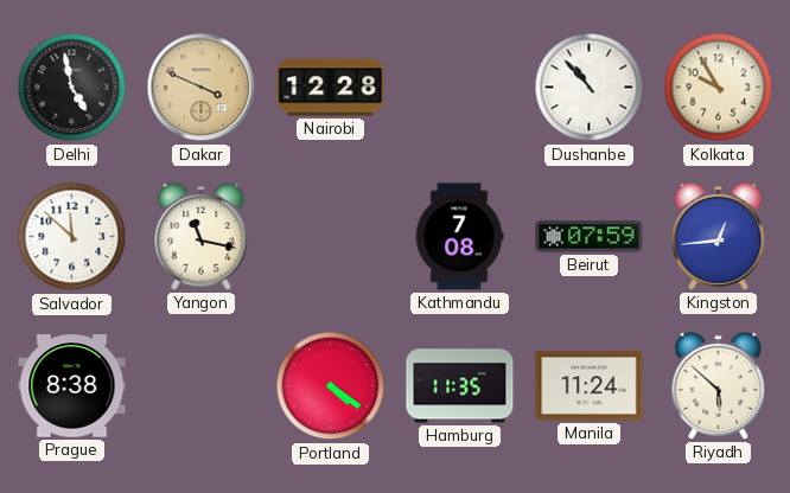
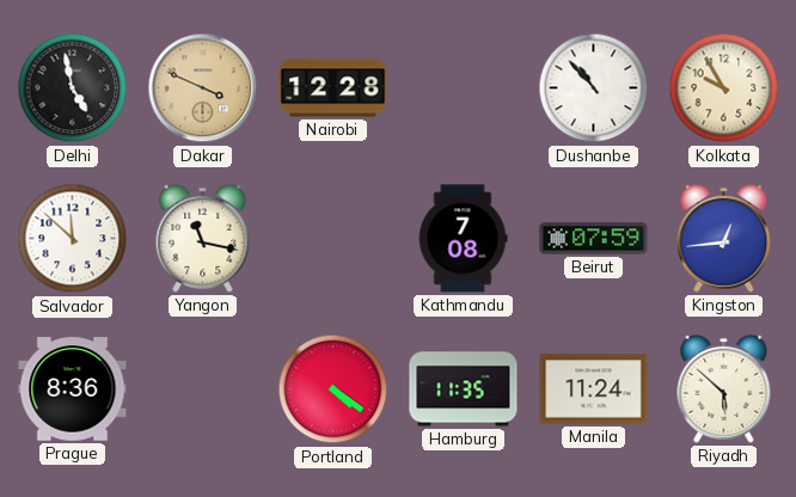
Prague: 8:38 -> 8:36 (73, 389)
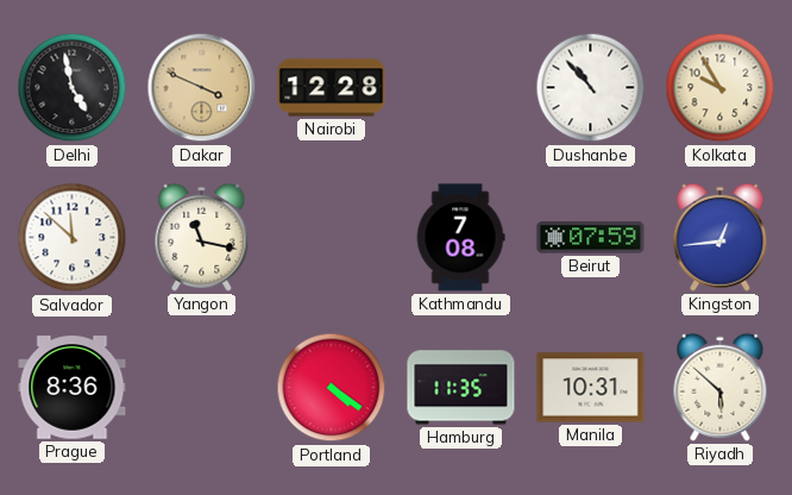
Manila: 11:24 -> 10:31 (591, 388)
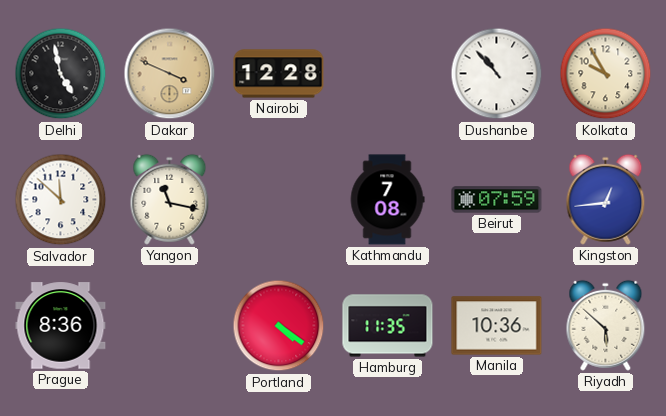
Manila: 10:31 -> 10:36 (497, 326)
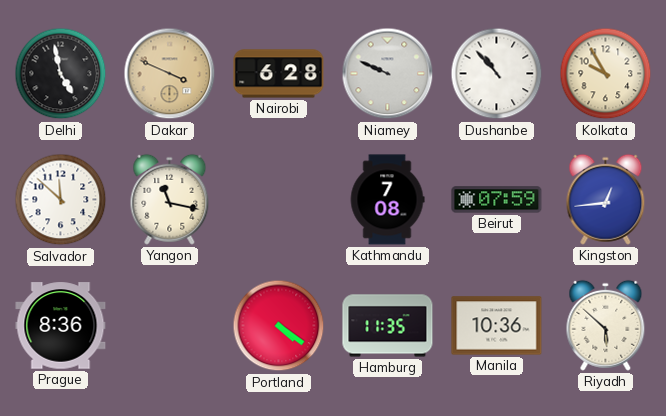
Nairobi: 12:28 -> 6:28 (279, 74)
Niamey: none -> 9:49 (388, 74)
